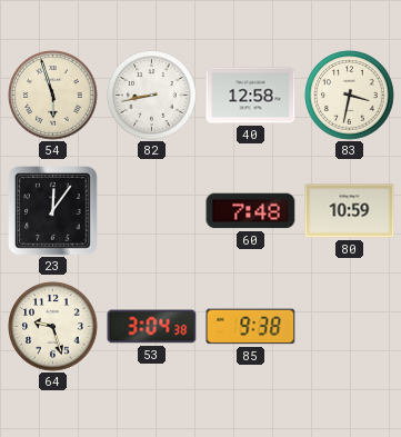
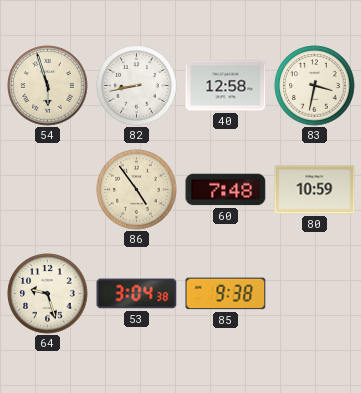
23: 12:06 -> none (53, 211)
86: none -> 4:54 (137, 190)
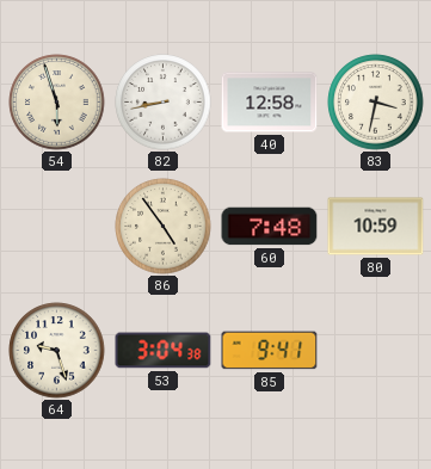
85: 9:38 -> 9:41 (270, 351)
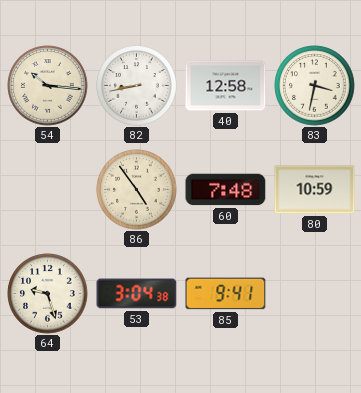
54: 5:57 -> 10:16 (48, 86)
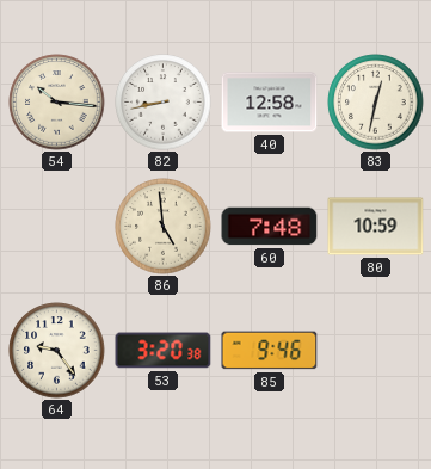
83: 3:32 -> 12:32 (376, 103)
86: 4:54 -> 4:59 (164, 227)
64: 9:27 -> 9:24 (57, 351)
53: 3:04 -> 3:20 (164, 351)
85: 9:41 -> 9:46 (270, 351)
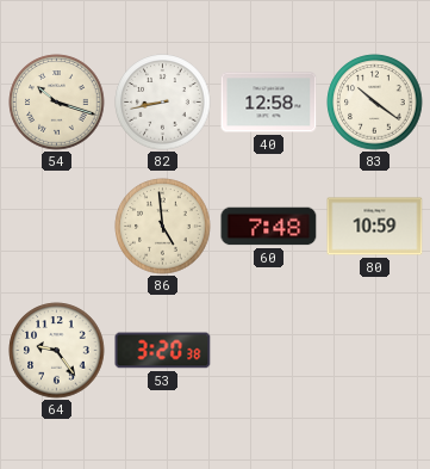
54: 10:16 -> 10:18 (57, 103)
83: 12:32 -> 10:21 (375, 103)
85: 9:46 -> none (270, 351)
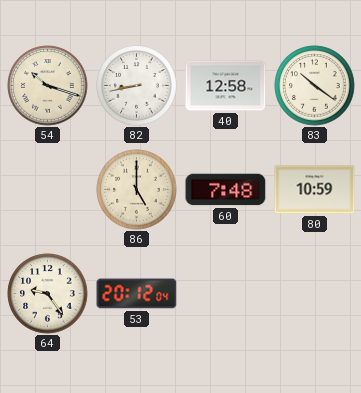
86: 4:59 -> 5:00 (137, 190)
53: 3:20 -> 20:12 (137, 294)
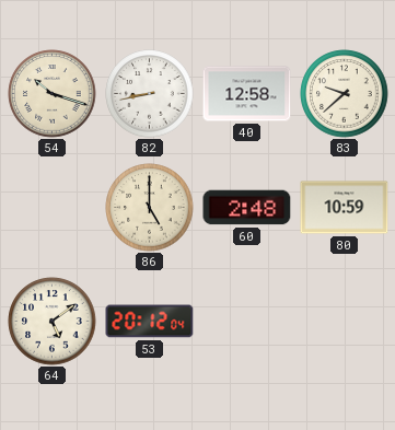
83: 10:21 -> 9:38 (345, 94)
60: 7:48 -> 2:48 (247, 208)
64: 9:24 -> 5:09 (53, 322)
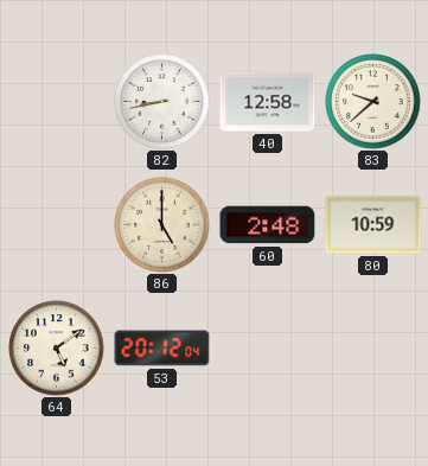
54: 10:18 -> none (53, 94)
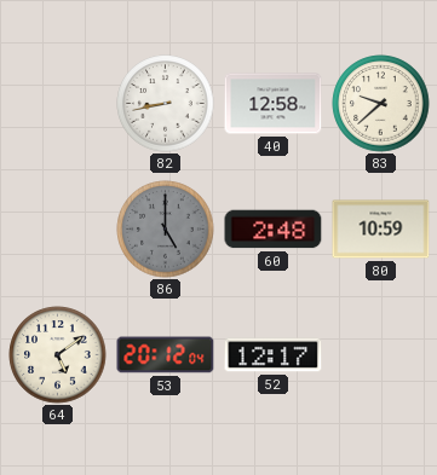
86 dial: cream -> grey (166, 230)
52: none -> 12:17 (274, 355)
